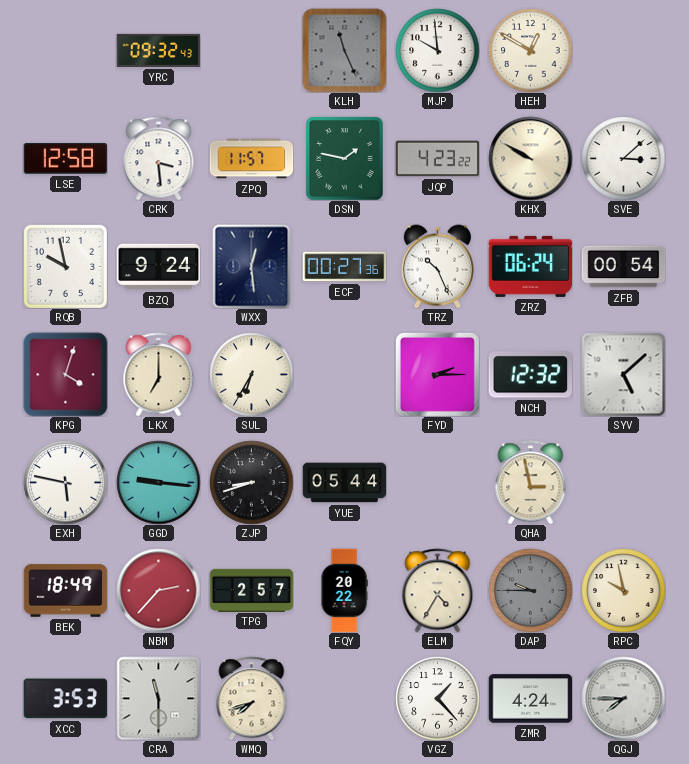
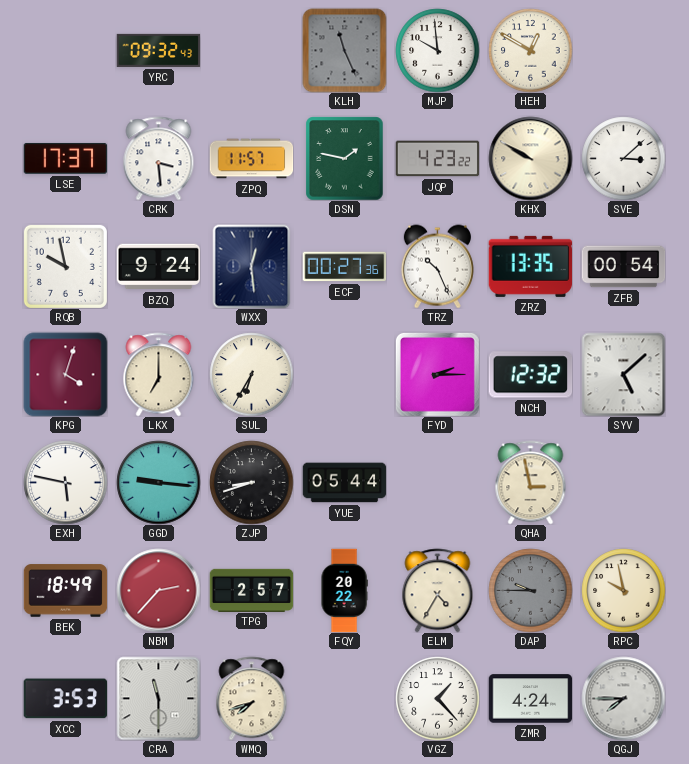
LSE: 12:58 -> 17:37 (65, 158)
ZRZ: 06:24 -> 13:35 (530, 266)
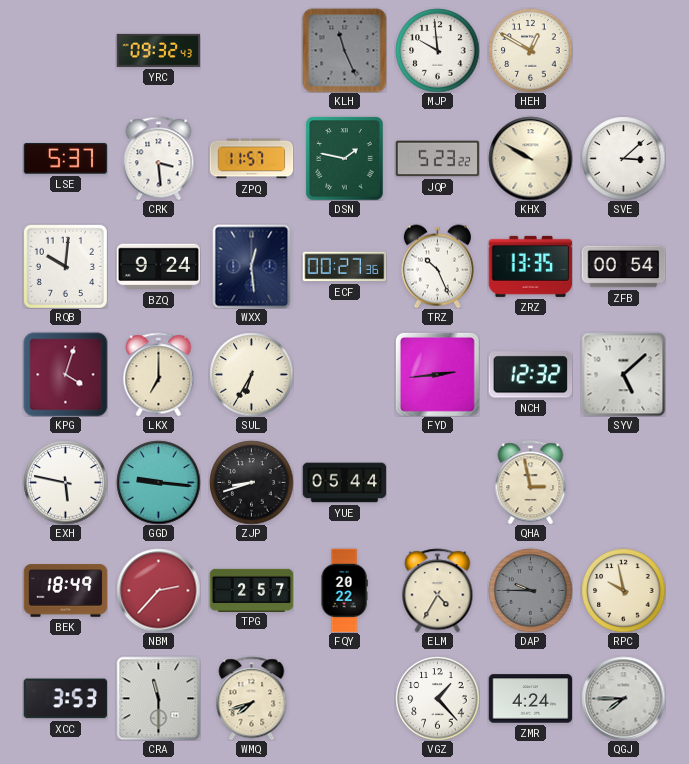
LSE: 17:37 -> 5:37 (65, 158)
JQP: 4:23 -> 5:23 (437, 159)
RQB: 9:58 -> 10:01 (65, 266)
FYD: 2:15 -> 2:44 (437, 374)
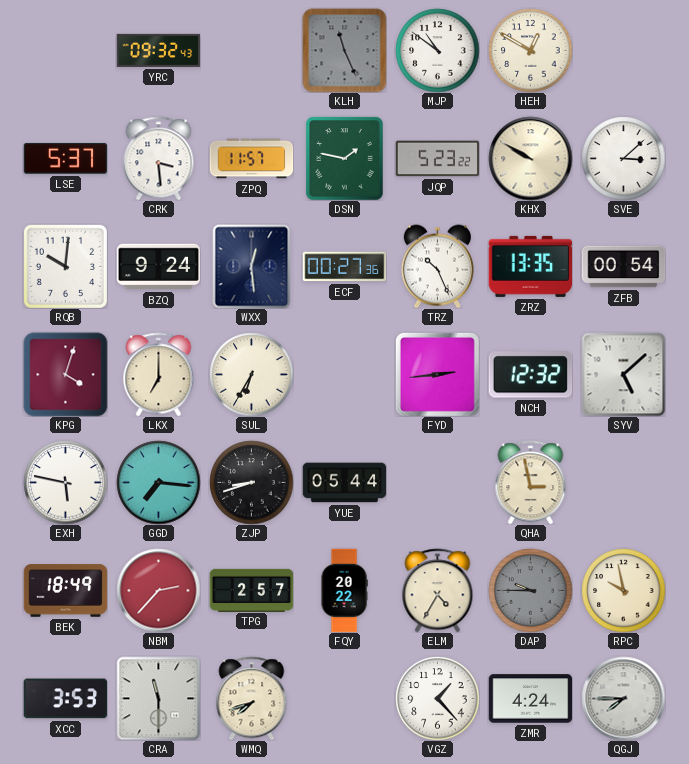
MJP: 9:59 -> 10:51 (437, 50)
GGD: 9:16 -> 7:16 (158, 482)
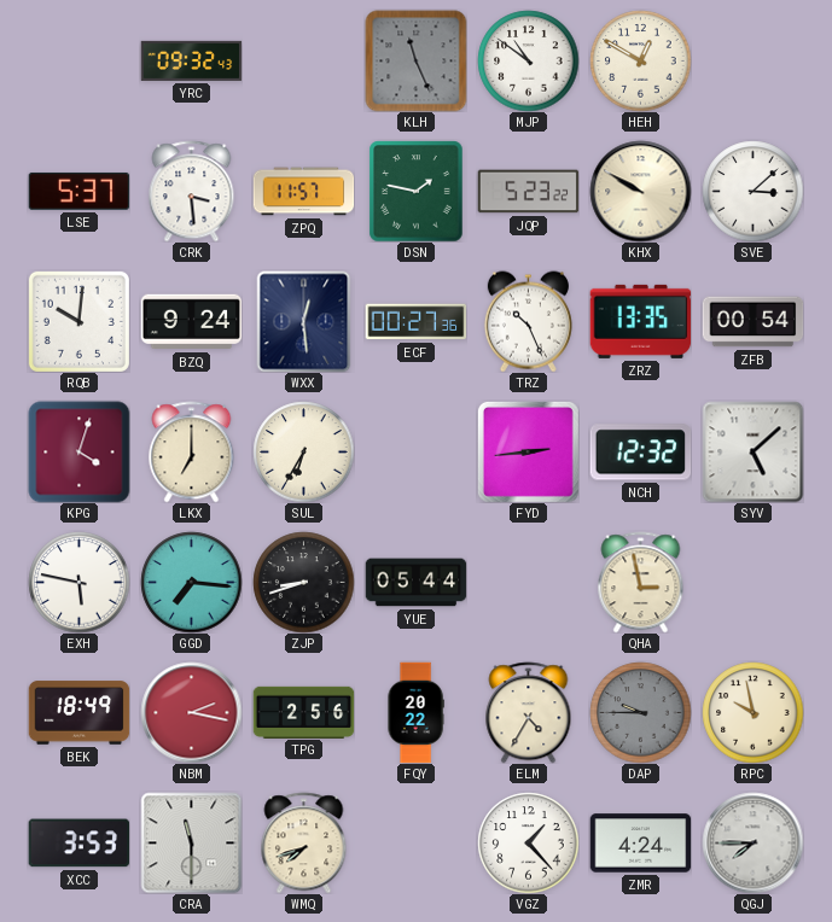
NBM: 2:37 -> 2:17 (191, 712)
TPG: 2:57 -> 2:56 (303, 712)
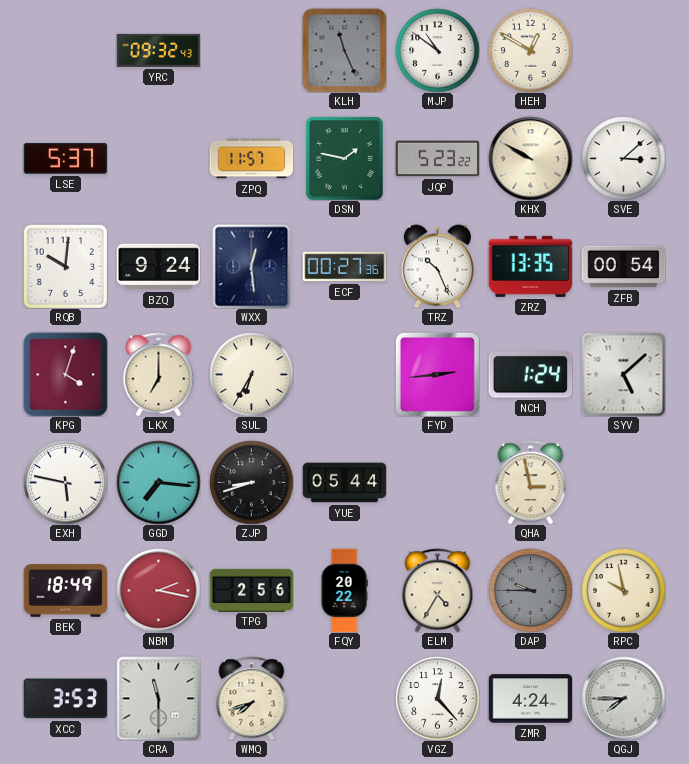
CRK: 3:29 -> none (192, 191)
NCH: 12:32 -> 1:24 (530, 375)
VGZ: 1:23 -> 12:23 (437, 698)
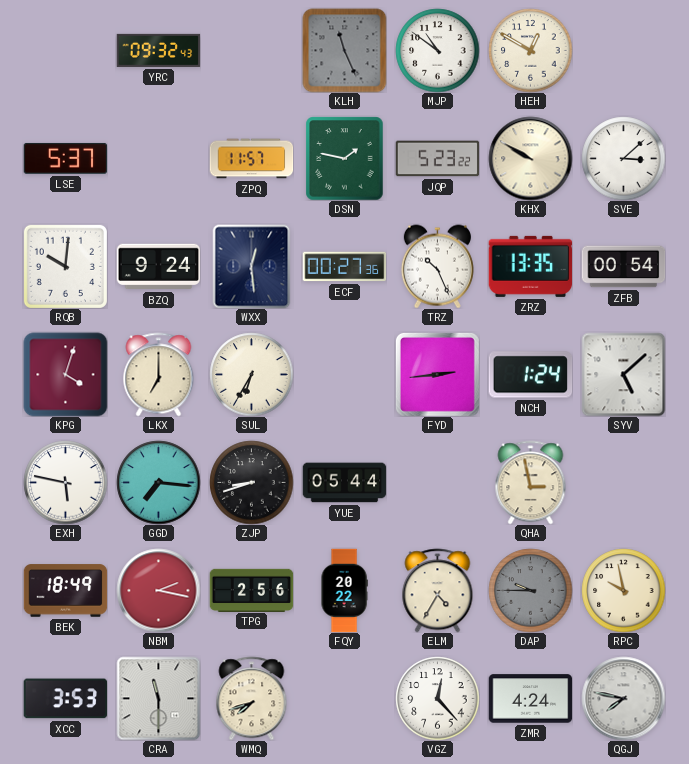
QGJ: 7:45 -> 7:47 (623, 698)
